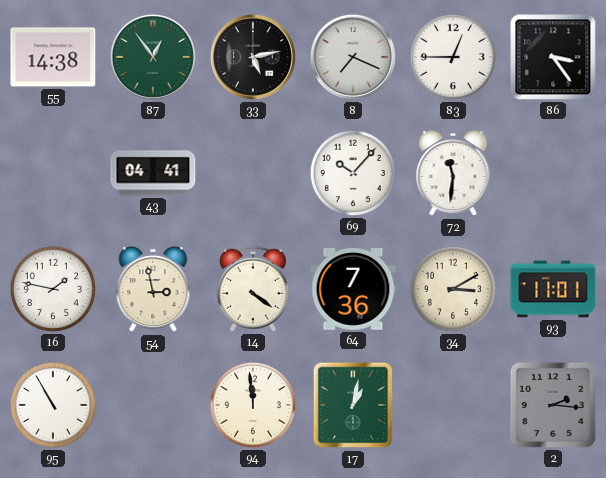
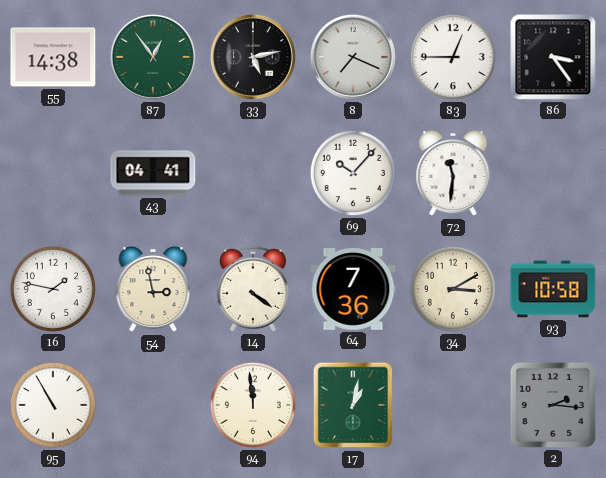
93: 11:01 -> 10:58 (553, 289)
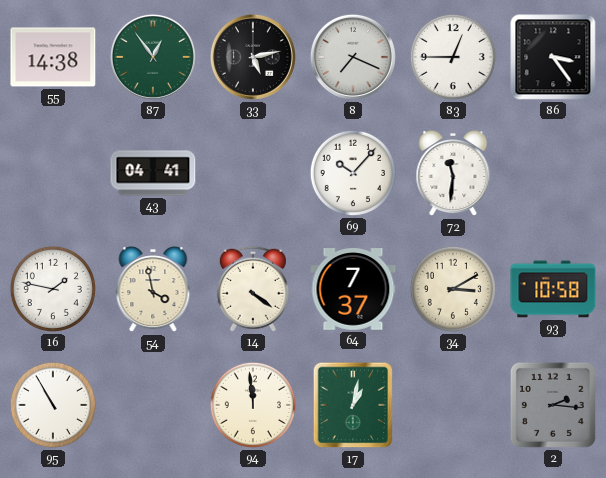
54: 2:58 -> 3:58 (153, 290)
64: 7:36 -> 7:37 (353, 289)
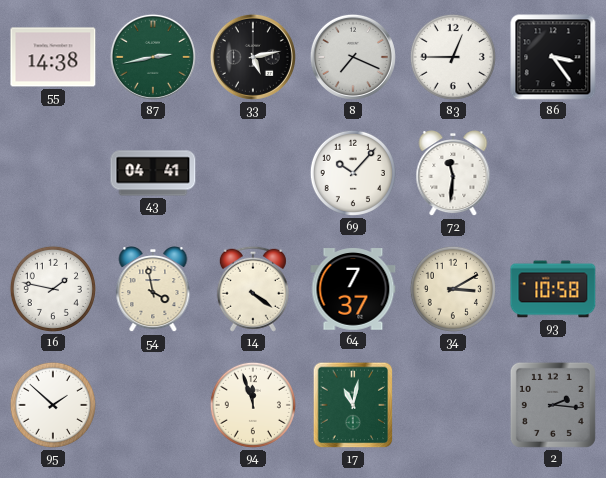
87: 12:54 -> 2:43 (153, 57)
95: 10:55 -> 1:52 (53, 405)
94: 11:59 -> 11:57 (253, 405)
17: 1:02 -> 11:02 (353, 405)
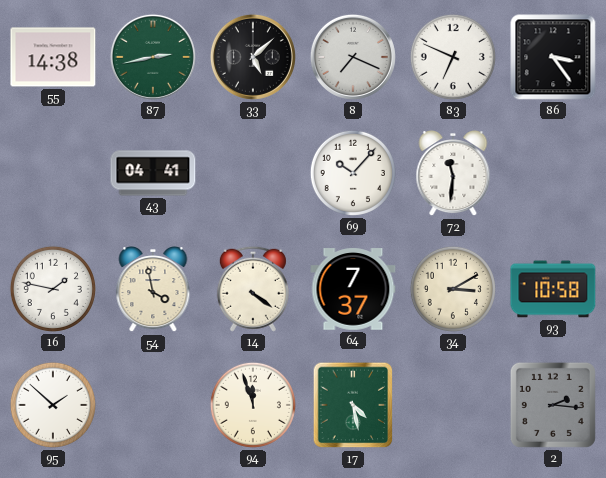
33: 5:13 -> 5:08 (253, 57)
83: 12:45 -> 6:49 (453, 57)
17: 11:02 -> 4:28 (353, 405)
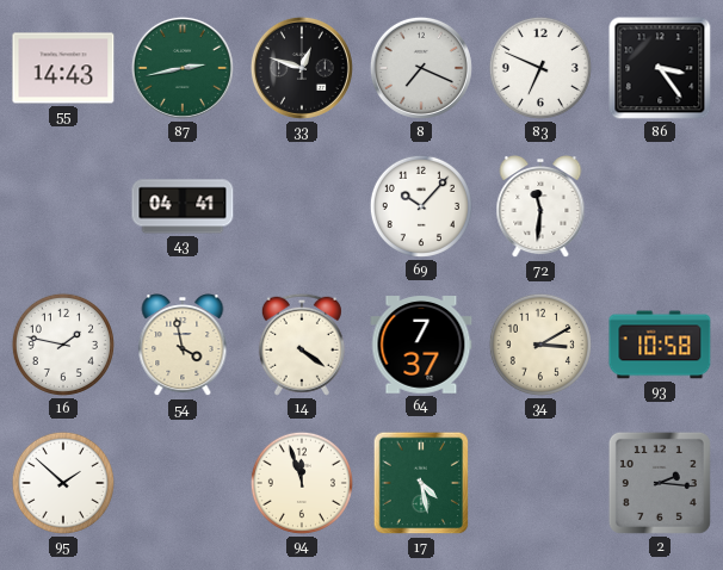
55: 14:38 -> 14:43 (63, 68)
33: 5:08 -> 12:48 (302, 68)
